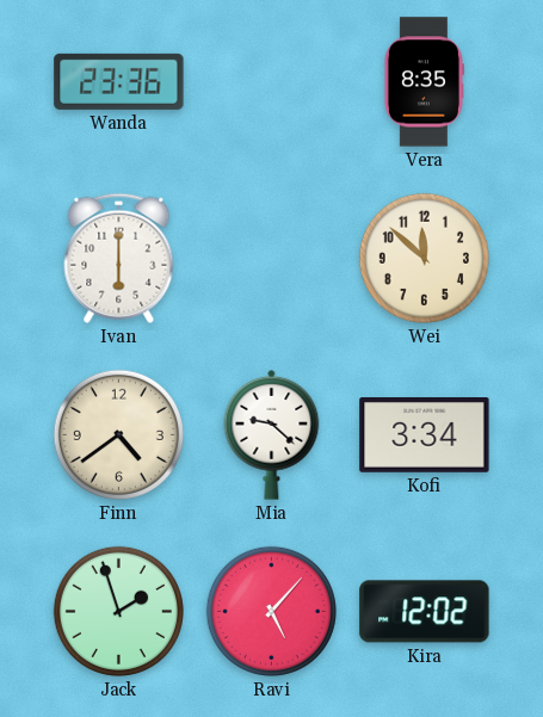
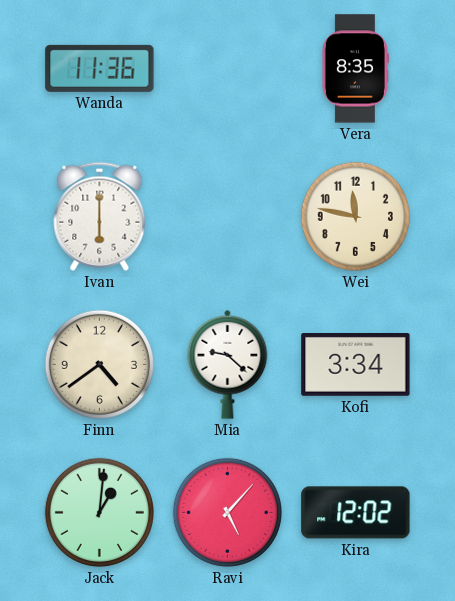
Wanda: 23:36 -> 11:36 (100, 68)
Wei: 11:52 -> 11:47 (355, 216)
Jack: 1:57 -> 1:01 (99, 512)
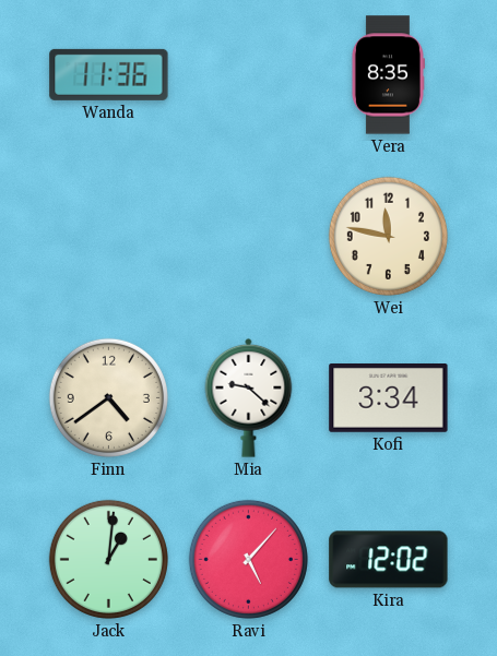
Ivan: 6:00 -> none (100, 216)
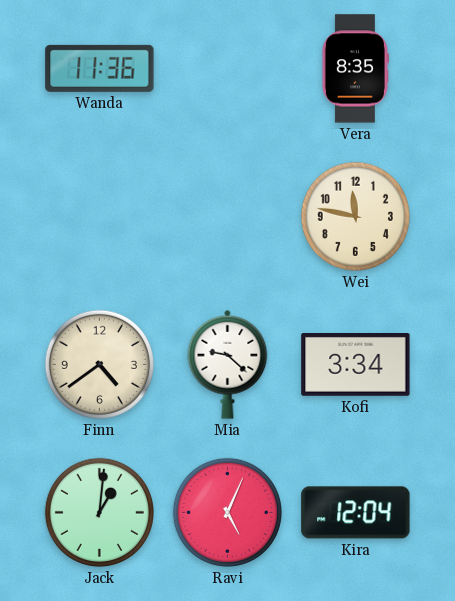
Ravi: 5:07 -> 5:04 (227, 512)
Kira: 12:02 -> 12:04 (356, 513)
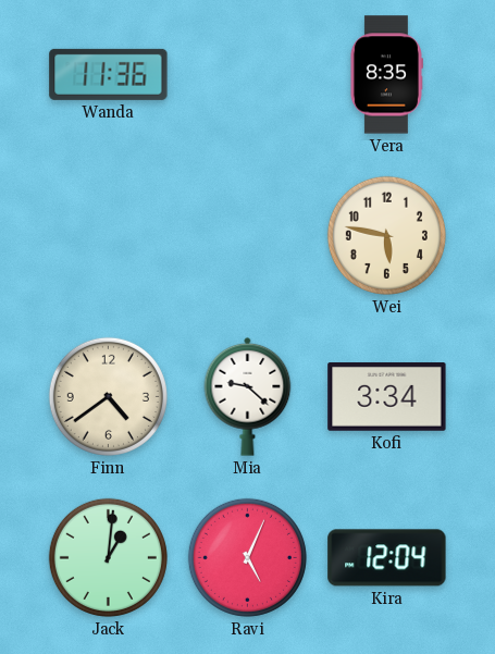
Wei: 11:47 -> 5:47 (386, 235)
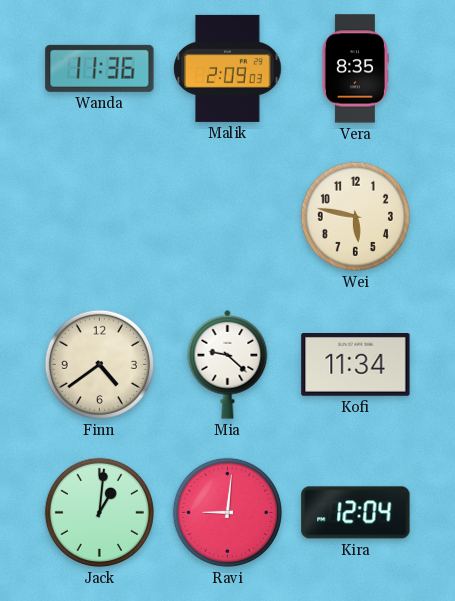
Malik: none -> 2:09 (228, 68)
Kofi: 3:34 -> 11:34 (356, 365)
Ravi: 5:04 -> 9:01 (227, 512)
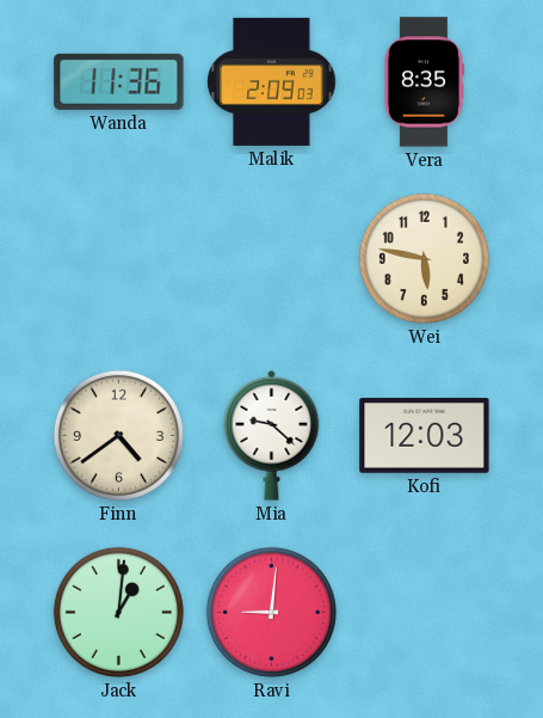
Kofi: 11:34 -> 12:03 (425, 436)
Kira: 12:04 -> none (356, 513)
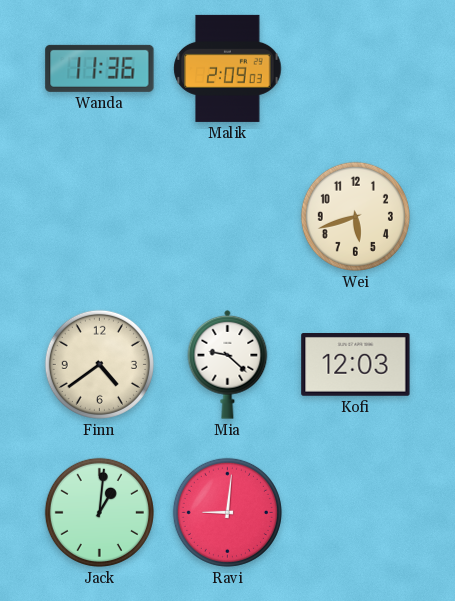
Vera: 8:35 -> none (424, 82)
Wei: 5:47 -> 5:42 (355, 216)
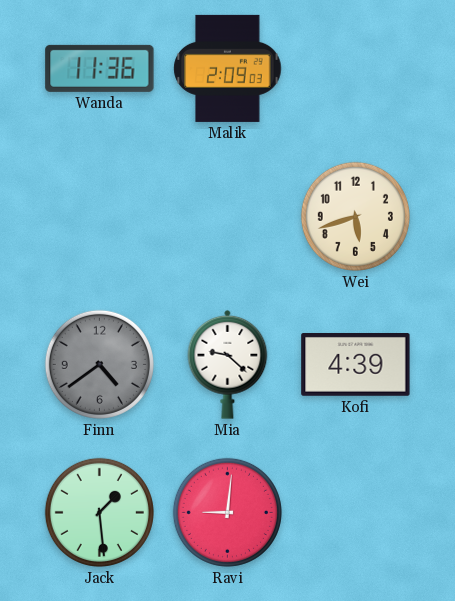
Finn dial: cream -> grey (99, 364)
Kofi: 12:03 -> 4:39 (356, 365)
Jack: 1:01 -> 1:29 (99, 512)
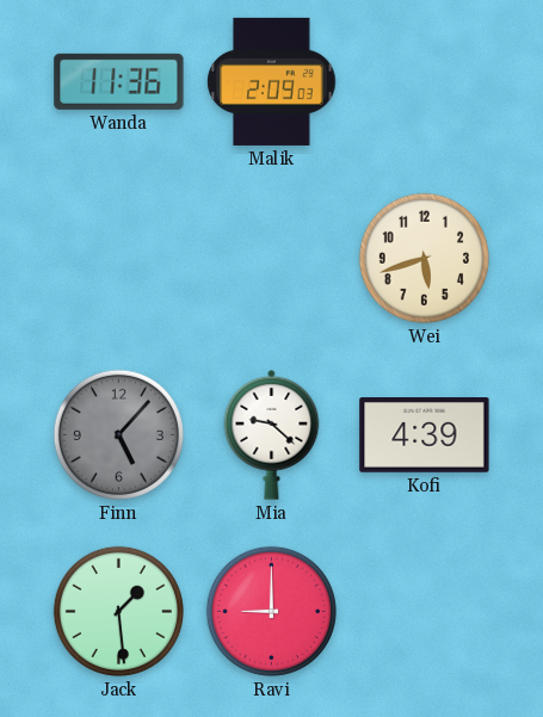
Finn: 4:39 -> 5:07 (118, 434)
Ravi: 9:01 -> 9:00 (271, 611)
